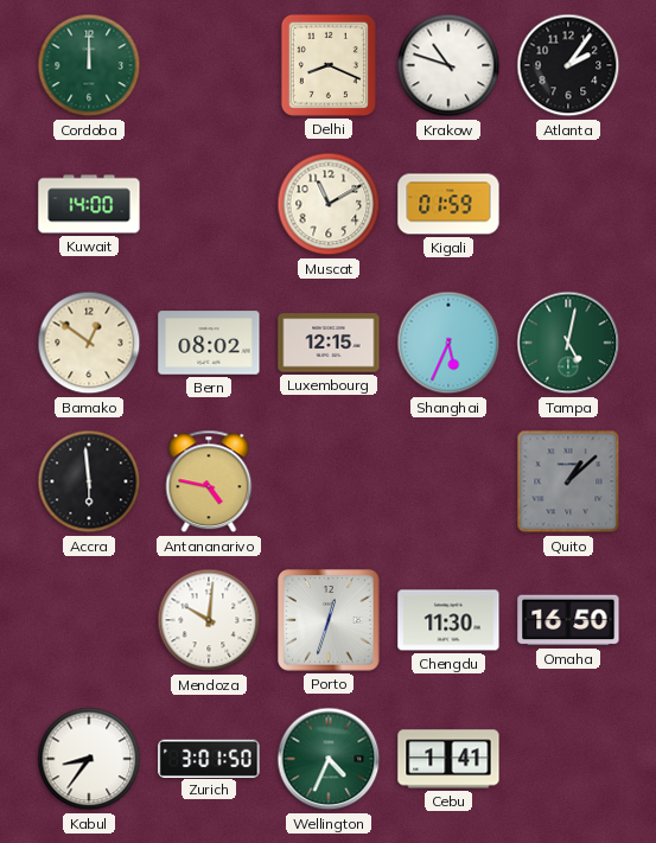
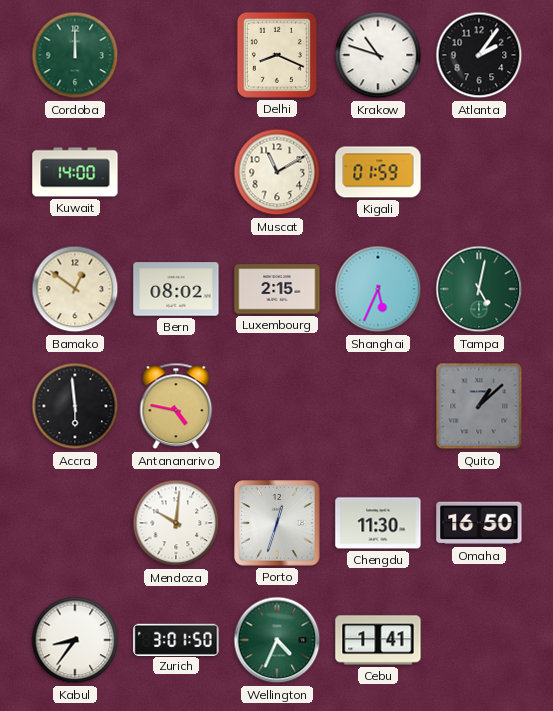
Luxembourg: 12:15 -> 2:15 (277, 289)
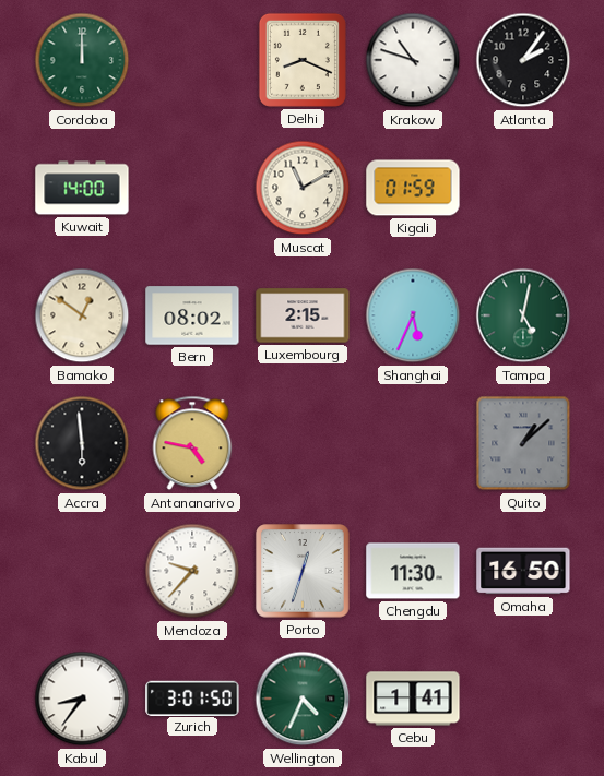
Mendoza: 10:01 -> 9:37 (192, 571)
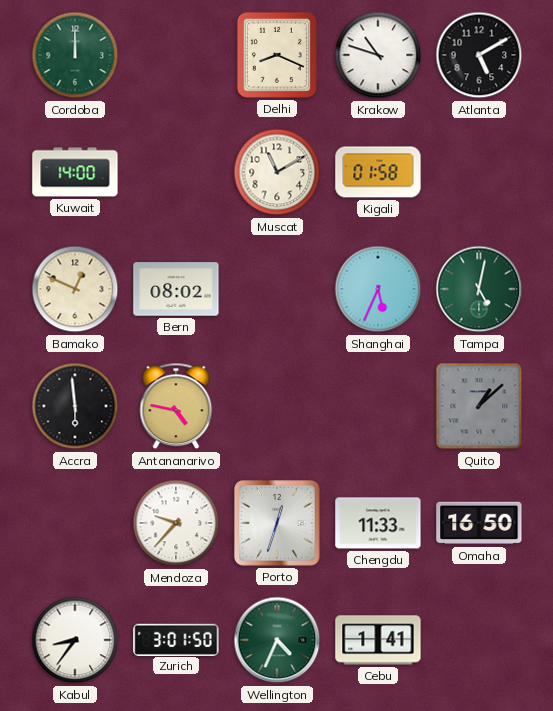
Atlanta: 2:06 -> 5:10 (479, 55)
Kigali: 01:59 -> 01:58 (378, 172)
Bamako: 12:51 -> 12:49 (75, 289)
Luxembourg: 2:15 -> none (303, 315)
Chengdu: 11:30 -> 11:33 (378, 523)
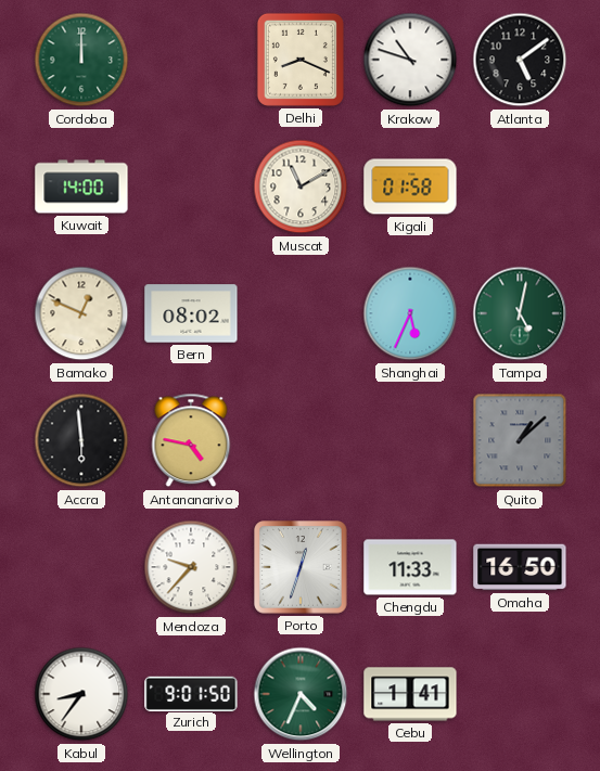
Atlanta: 5:10 -> 5:09 (520, 60)
Zurich: 3:01 -> 9:01 (191, 693)
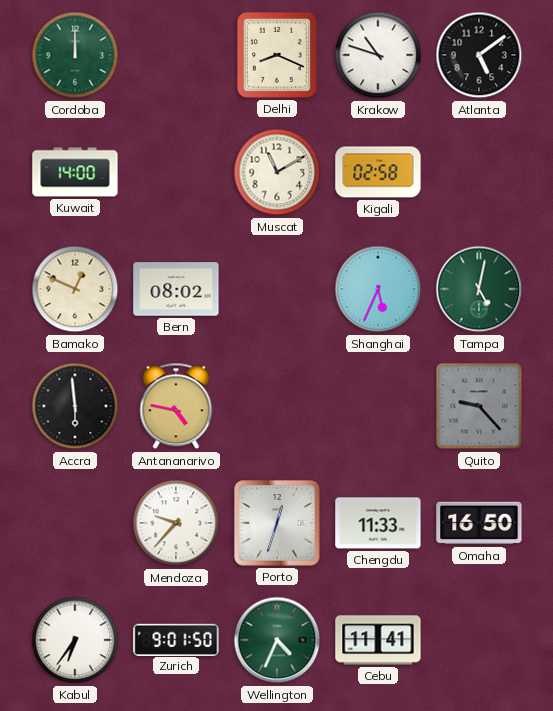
Kigali: 01:58 -> 02:58 (378, 172)
Quito: 1:08 -> 9:23 (479, 406)
Kabul: 8:36 -> 6:36 (75, 640)
Cebu: 1:41 -> 11:41 (378, 640)
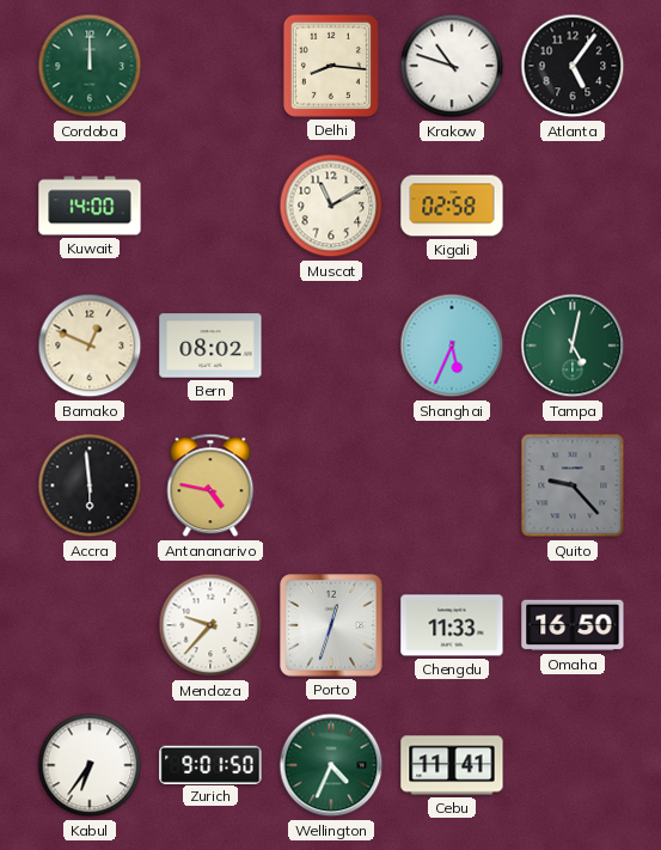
Delhi: 8:19 -> 8:16 (331, 66)
Atlanta: 5:09 -> 5:06 (573, 66)
